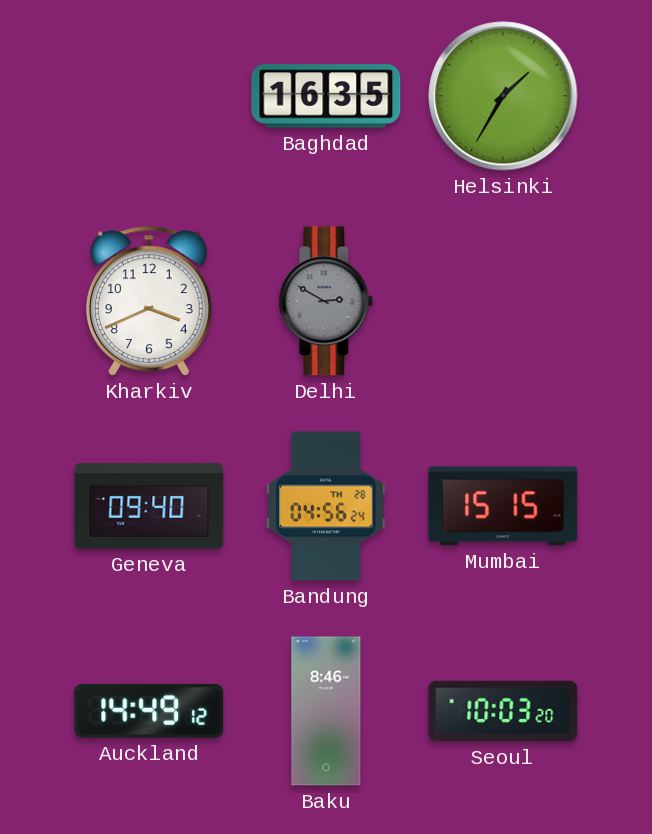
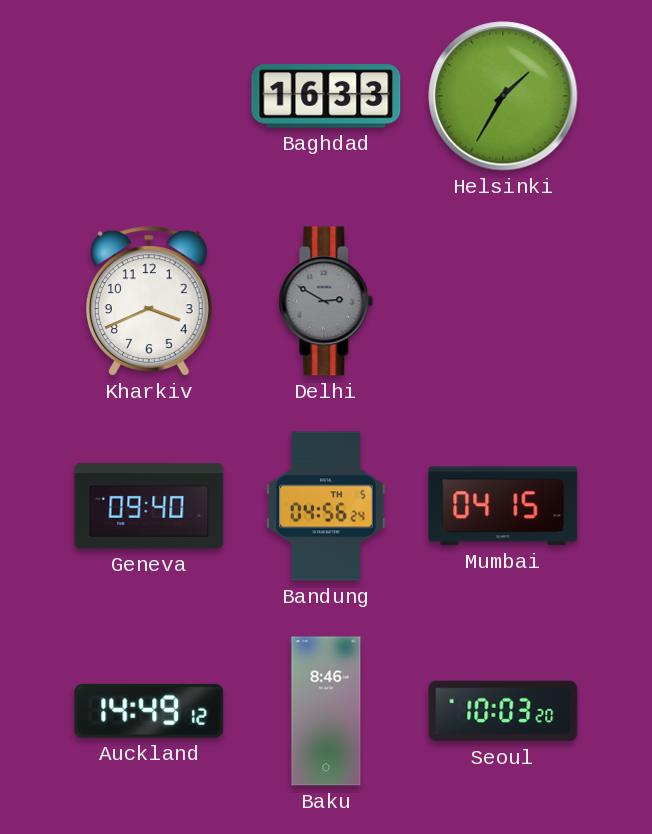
Baghdad: 16:35 -> 16:33 (326, 96)
Bandung date: TH 28 -> TH 5 (326, 506)
Mumbai: 15:15 -> 04:15 (503, 506)
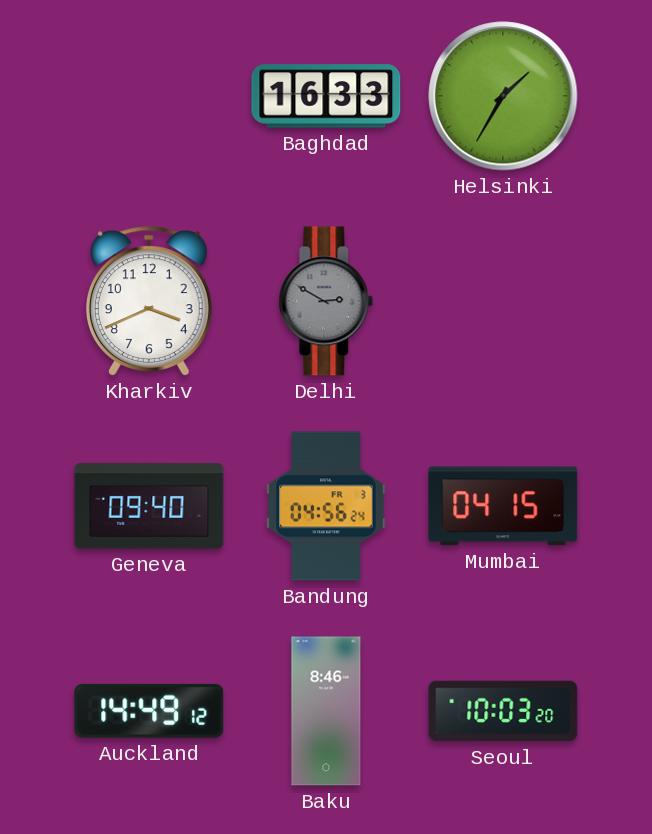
Bandung date: TH 5 -> FR 3 (326, 506)
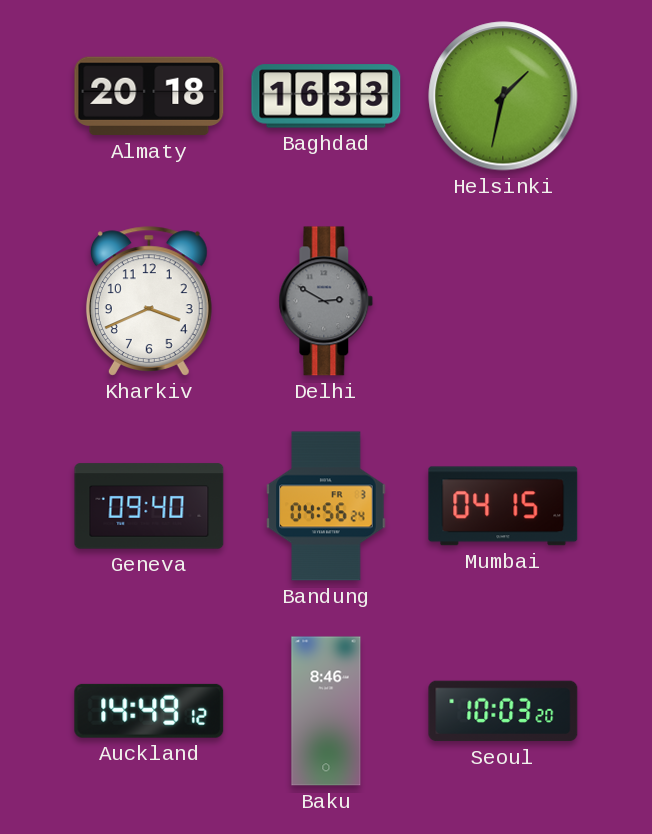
Almaty: none -> 20:18 (149, 96)
Helsinki: 1:35 -> 1:32 (503, 96)
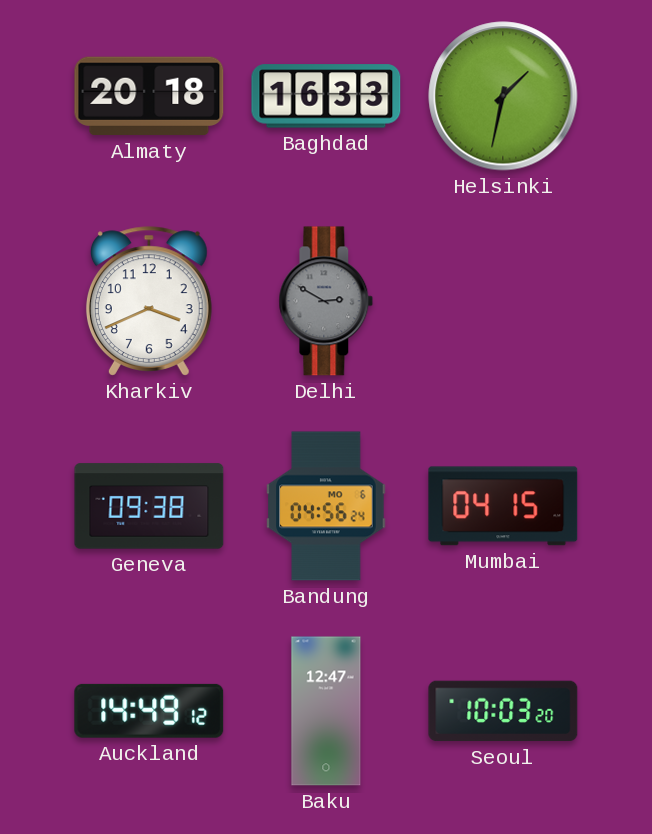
Geneva: 09:40 -> 09:38 (149, 506)
Bandung date: FR 3 -> MO 6 (326, 506)
Baku: 8:46 -> 12:47 (326, 711)
